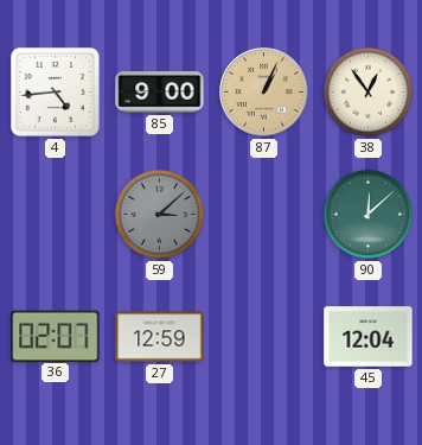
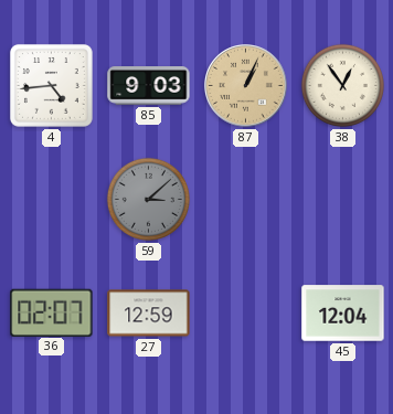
85: 9:00 -> 9:03 (149, 86)
90: 12:08 -> none (367, 214)
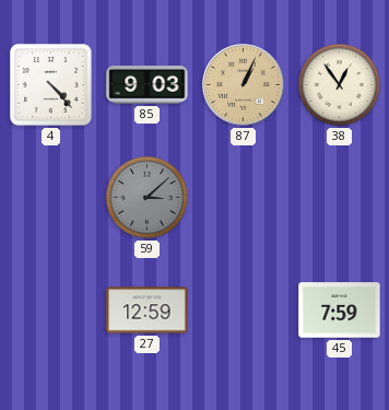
4: 4:44 -> 4:23 (51, 85)
36: 02:07 -> none (52, 312)
45: 12:04 -> 7:59 (340, 311)
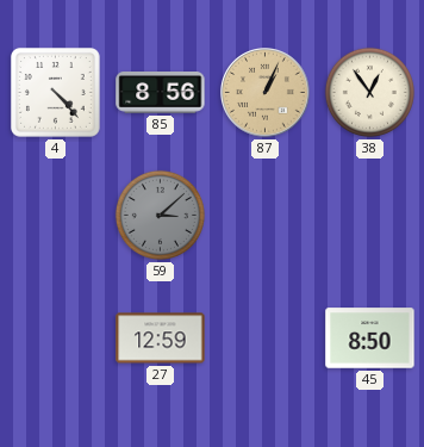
85: 9:03 -> 8:56 (161, 93)
45: 7:59 -> 8:50 (370, 339)
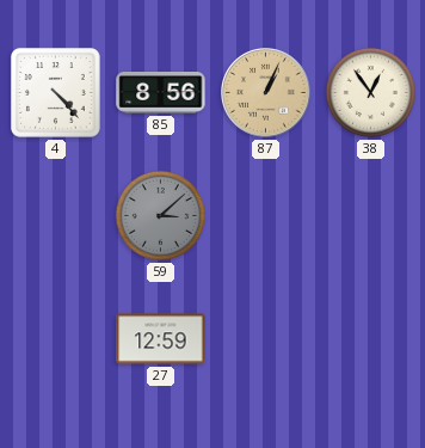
45: 8:50 -> none (370, 339)
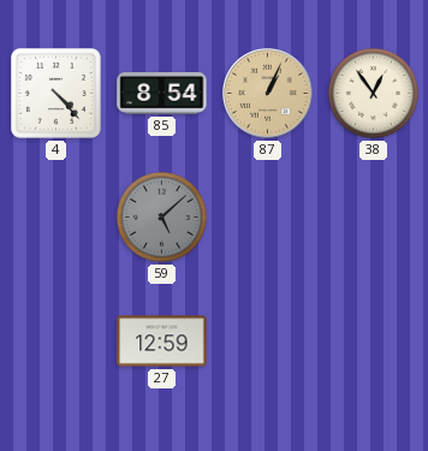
85: 8:56 -> 8:54 (162, 94)
59: 3:08 -> 5:08 (161, 216)
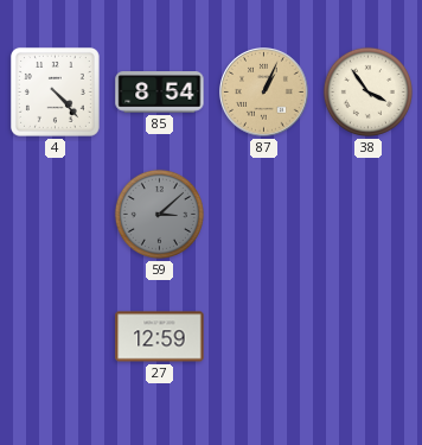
38: 12:54 -> 3:54 (367, 91)
59: 5:08 -> 3:08 (159, 214)
